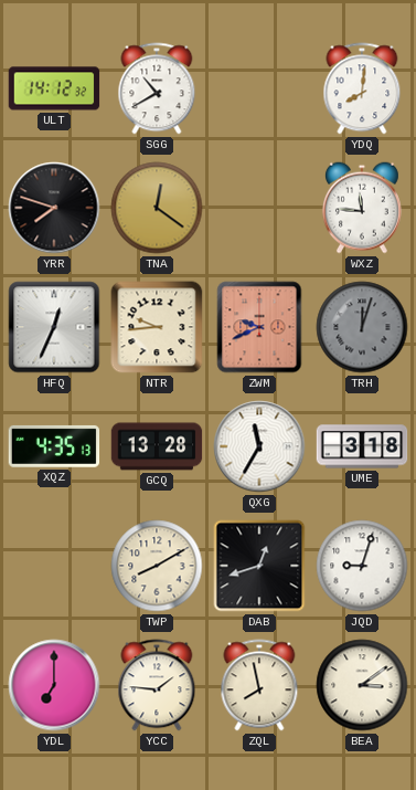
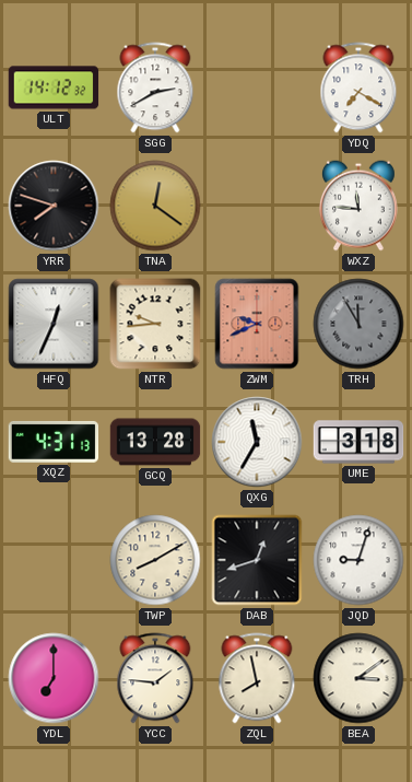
SGG: 10:40 -> 2:40 (155, 87)
YDQ: 8:01 -> 7:20 (358, 87)
TRH: 12:03 -> 11:55 (358, 324)
XQZ: 4:35 -> 4:31 (54, 442)
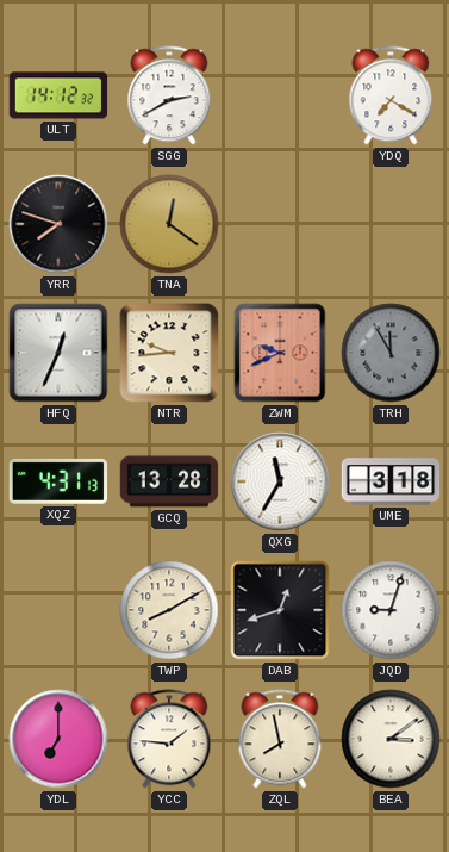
WXZ: 11:46 -> none (358, 206)
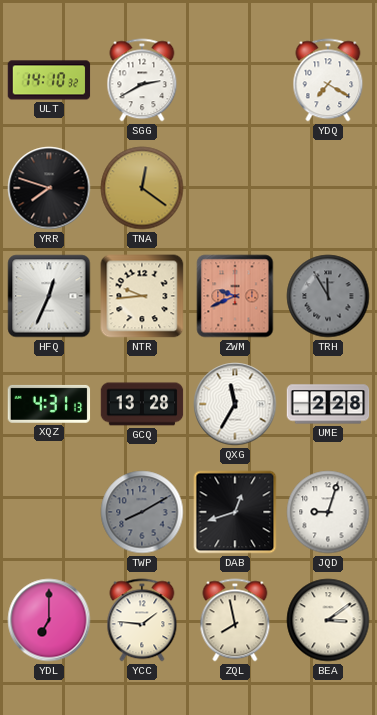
ULT: 14:12 -> 14:10 (49, 80)
UME: 3:18 -> 2:28 (328, 404)
TWP dial: cream -> grey (142, 512)
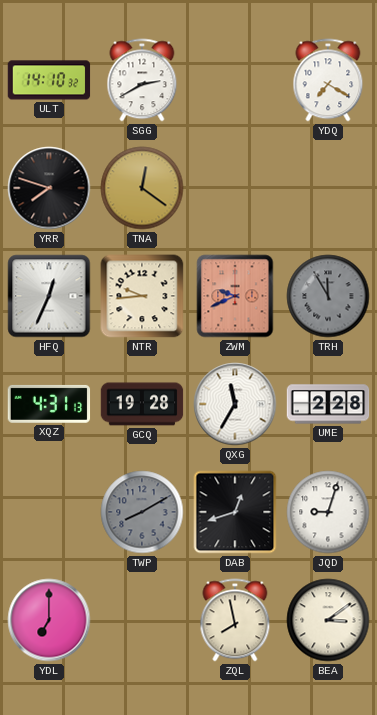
GCQ: 13:28 -> 19:28 (142, 404)
YCC: 1:46 -> none (142, 620)
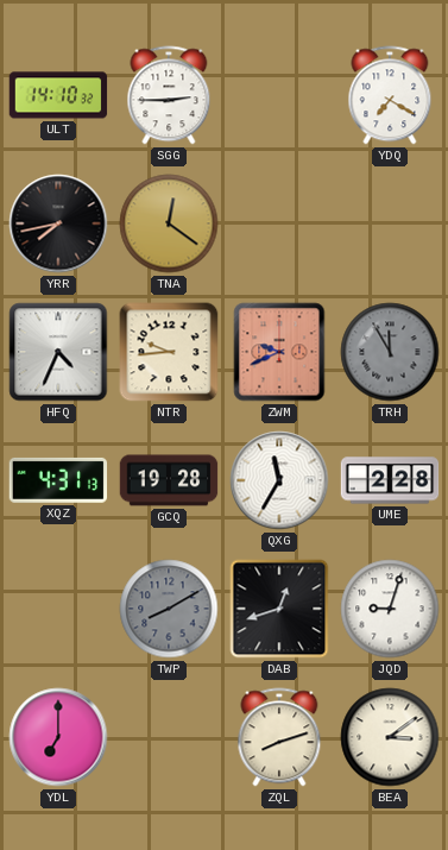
SGG: 2:40 -> 2:45 (169, 95)
YRR: 7:48 -> 7:43 (58, 223)
HFQ: 12:34 -> 4:34 (58, 352)
ZQL: 7:58 -> 8:12 (279, 737)
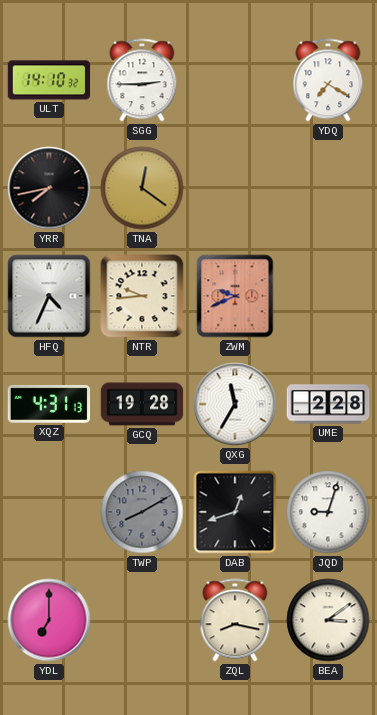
TRH: 11:55 -> none (390, 352)
ZQL: 8:12 -> 8:17 (235, 620)
